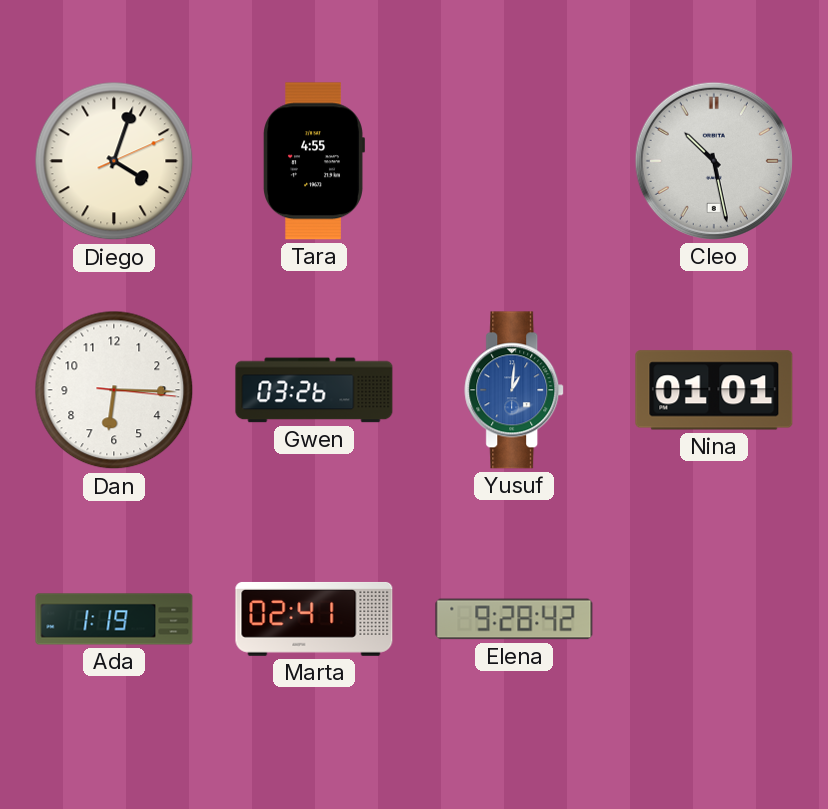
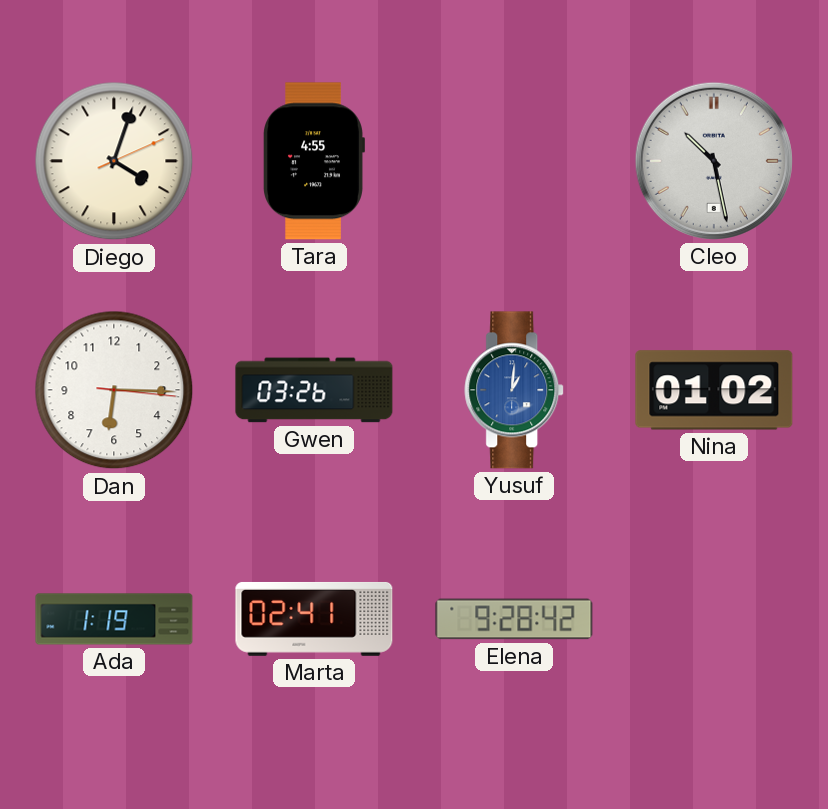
Nina: 01:01 -> 01:02 (714, 390)
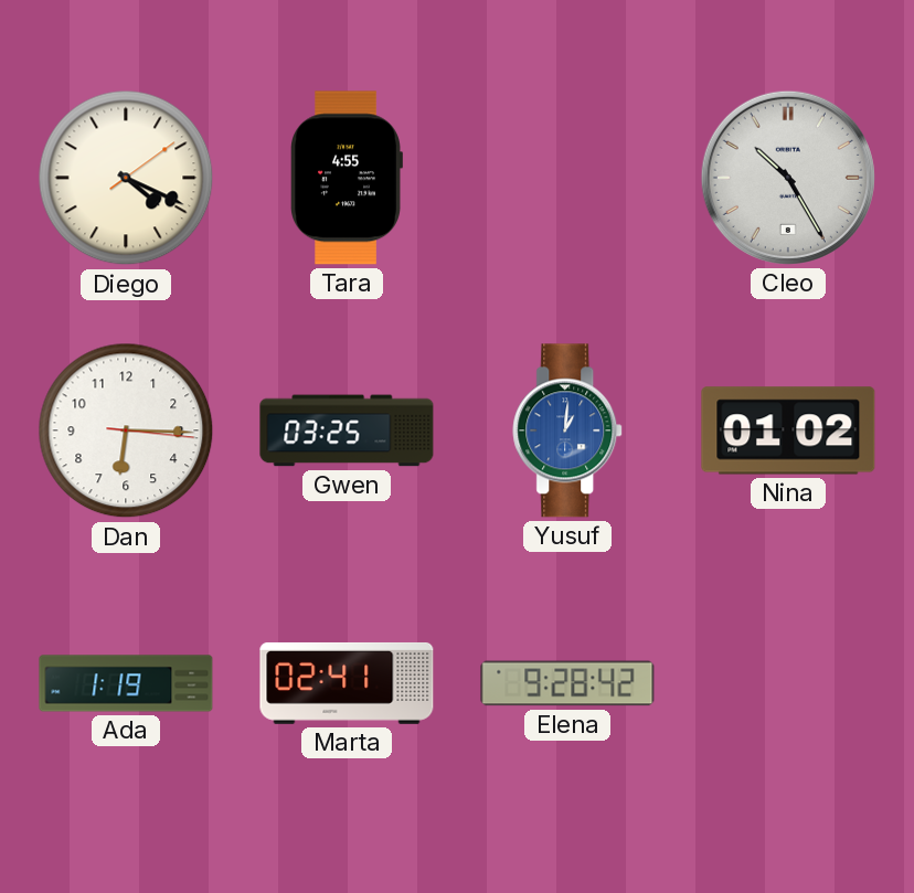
Diego: 4:03 -> 4:19 (126, 178)
Cleo: 10:28 -> 10:25 (788, 178)
Gwen: 03:26 -> 03:25 (347, 430)
